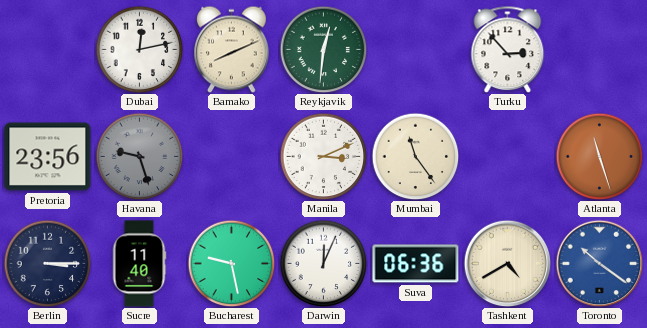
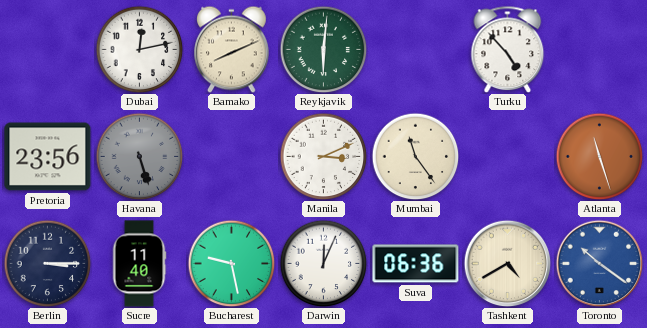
Reykjavik: 12:31 -> 6:01 (323, 49)
Turku: 2:53 -> 4:53 (508, 49)
Havana: 9:27 -> 5:27 (139, 156)
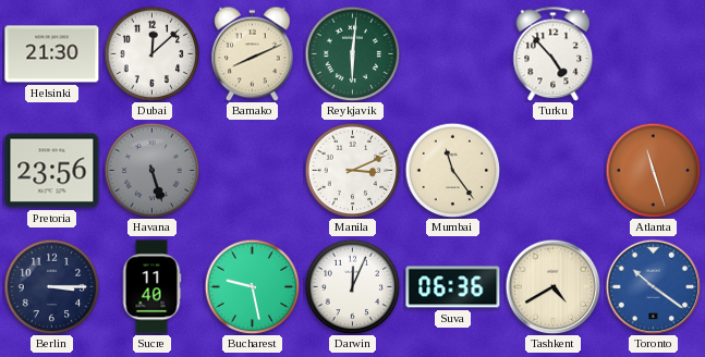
Helsinki: none -> 21:30 (52, 54)
Dubai: 12:13 -> 12:08 (151, 53)
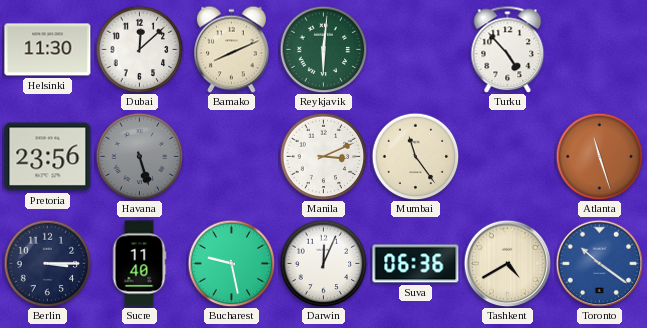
Helsinki: 21:30 -> 11:30 (48, 50)
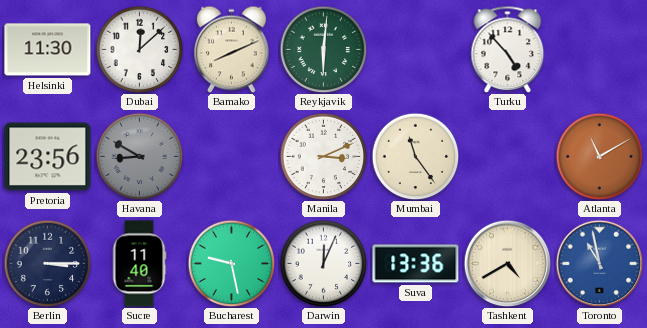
Havana: 5:27 -> 8:50 (139, 156)
Atlanta: 11:27 -> 11:10 (599, 156)
Suva: 06:36 -> 13:36 (416, 264)
Toronto: 10:21 -> 10:58 (599, 263)
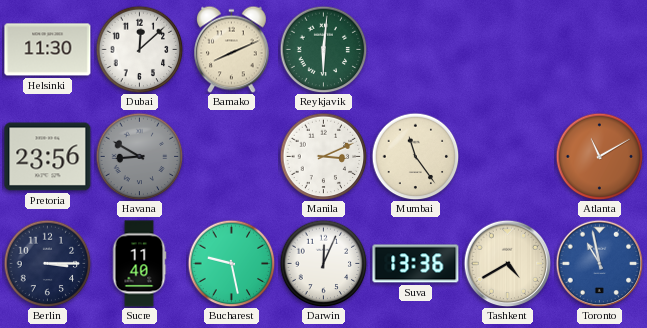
Turku: 4:53 -> none (508, 49)
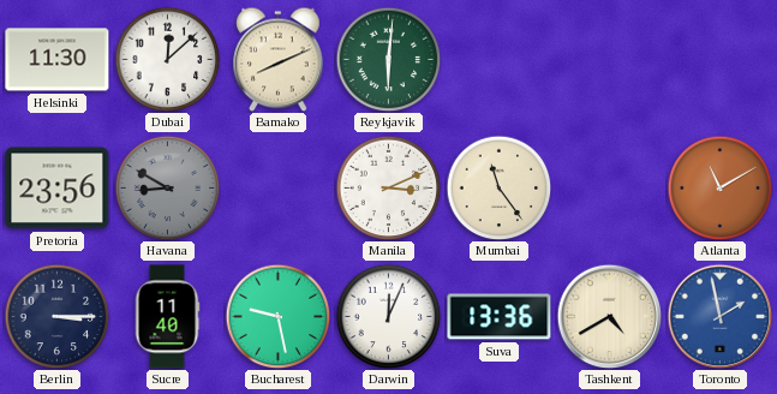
Toronto: 10:58 -> 1:58 (719, 316)
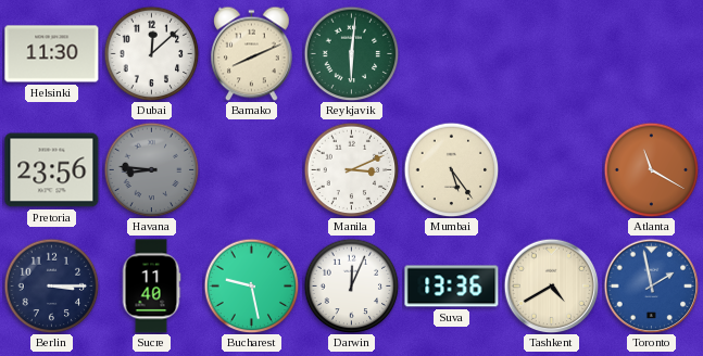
Havana: 8:50 -> 8:46 (151, 169)
Mumbai: 11:24 -> 5:24 (451, 169)
Atlanta: 11:10 -> 11:20 (651, 169)
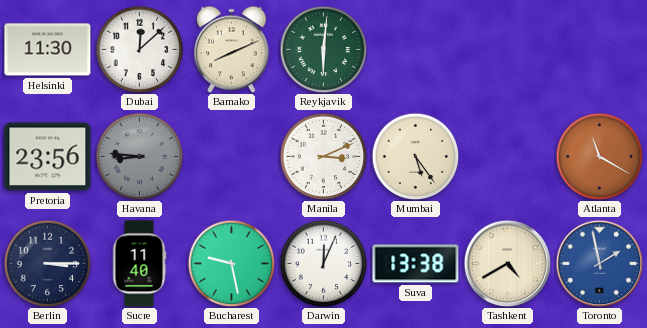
Suva: 13:36 -> 13:38 (416, 264)
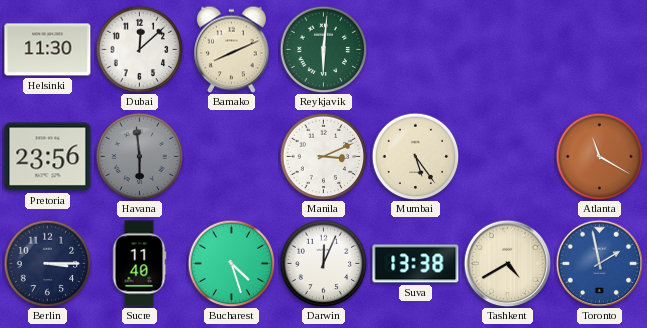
Havana: 8:46 -> 5:59 (139, 156)
Bucharest: 9:28 -> 4:27 (231, 263)
